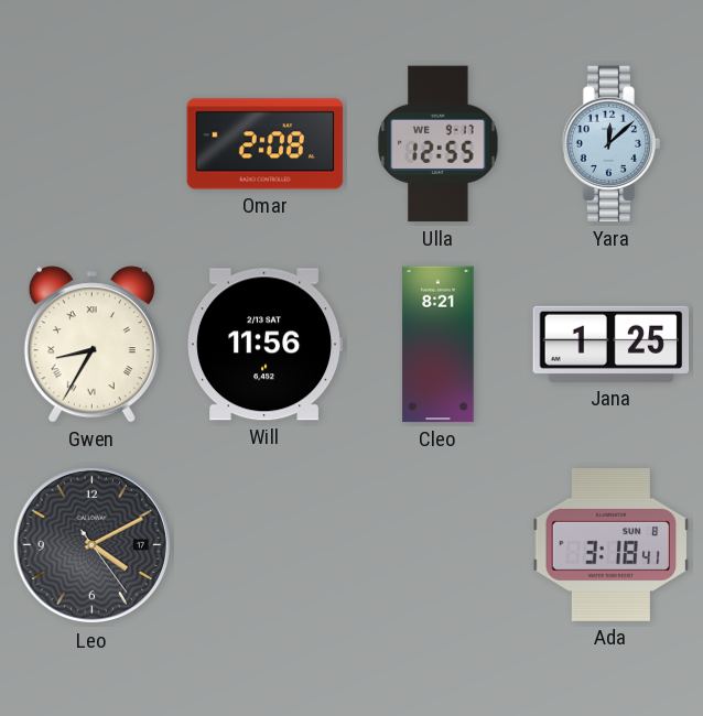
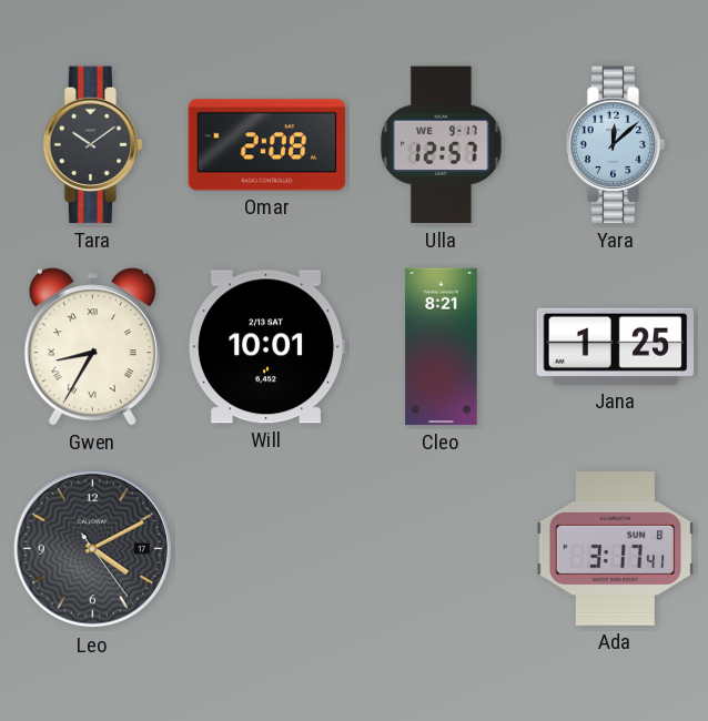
Tara: none -> 10:09 (93, 145)
Ulla: 12:55 -> 12:57 (442, 145)
Will: 11:56 -> 10:01 (267, 347)
Ada: 3:18 -> 3:17 (616, 548)
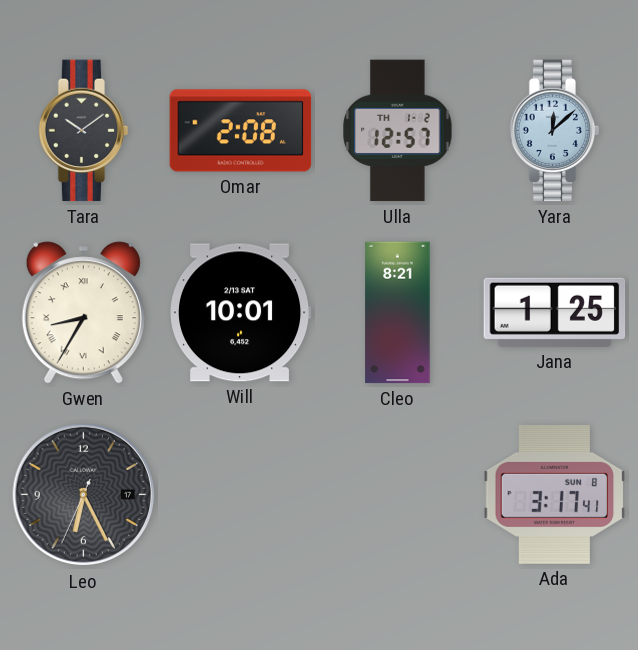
Ulla date: WE 9-17 -> TH 1-2 (398, 131)
Leo: 4:10 -> 6:25 (84, 495)
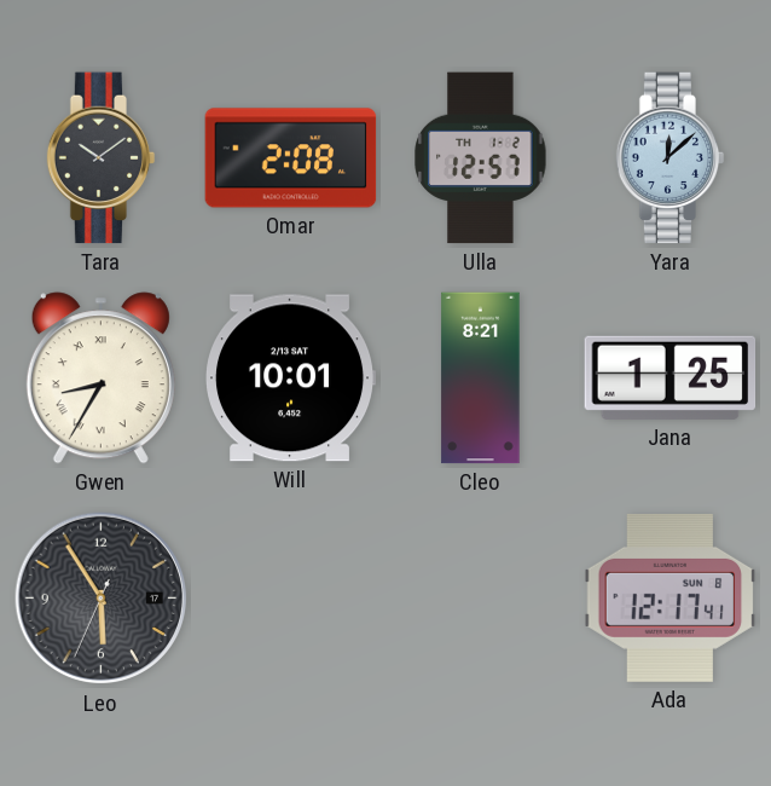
Leo: 6:25 -> 5:54 (102, 599)
Ada: 3:17 -> 12:17 (671, 597)
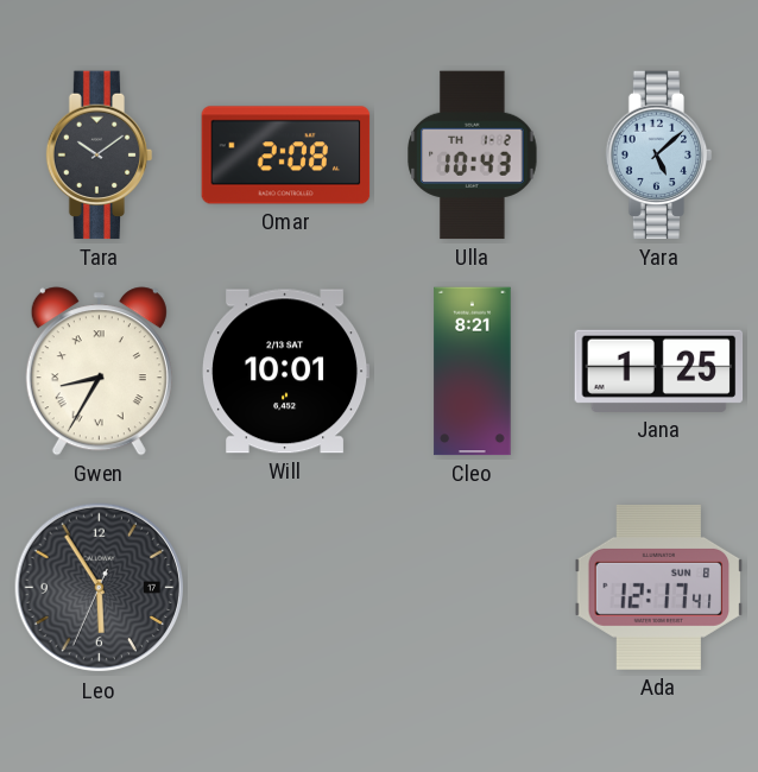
Ulla: 12:57 -> 10:43 (473, 156)
Yara: 12:08 -> 5:08 (659, 156)
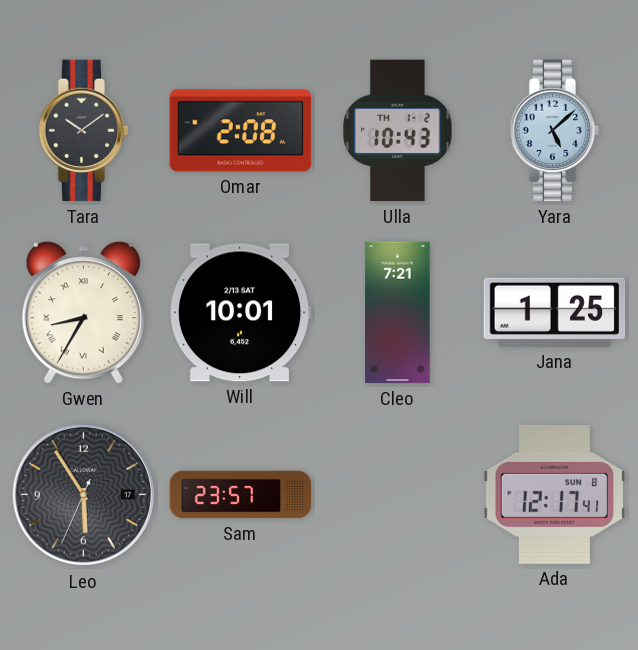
Cleo: 8:21 -> 7:21 (398, 313)
Sam: none -> 23:57 (241, 495)
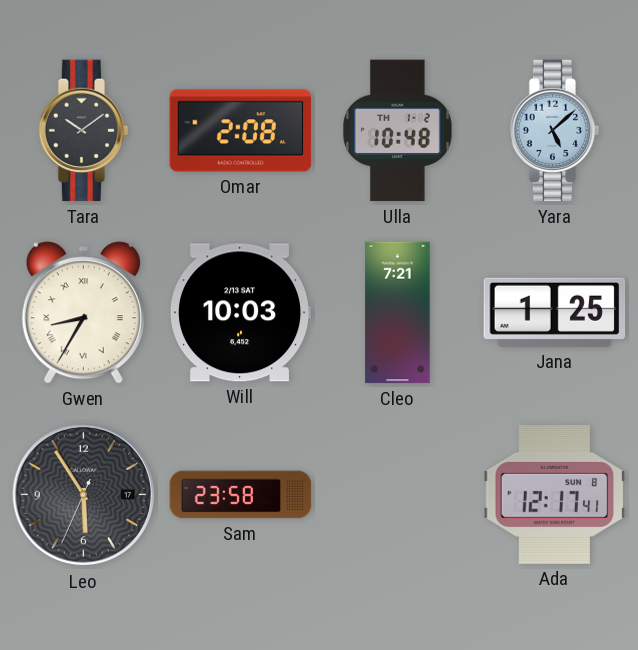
Ulla: 10:43 -> 10:48 (398, 131)
Will: 10:01 -> 10:03 (241, 313)
Sam: 23:57 -> 23:58 (241, 495)
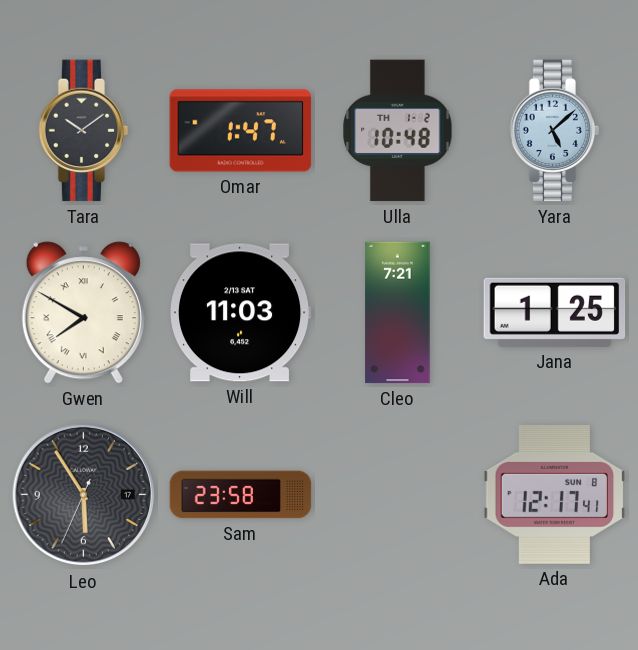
Omar: 2:08 -> 1:47 (241, 131)
Gwen: 8:35 -> 7:50 (83, 313)
Will: 10:03 -> 11:03 (241, 313)
